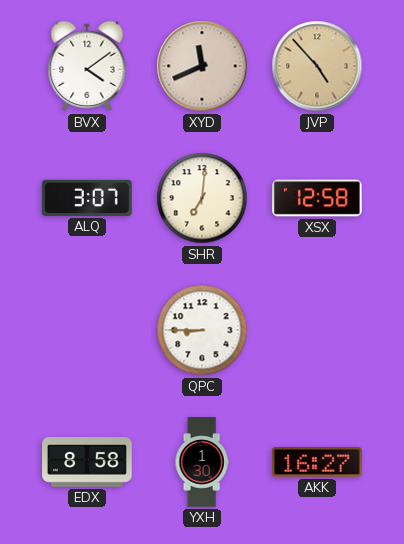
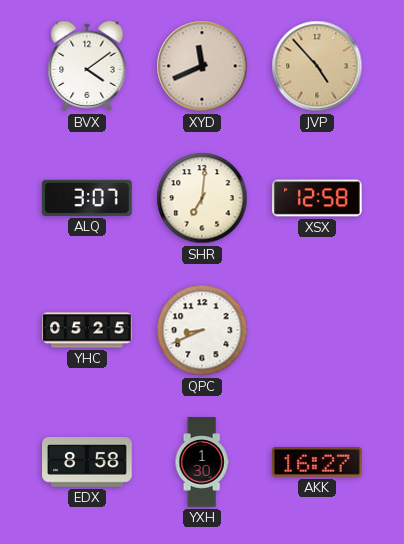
YHC: none -> 05:25 (87, 330)
QPC: 8:45 -> 8:41 (202, 330)
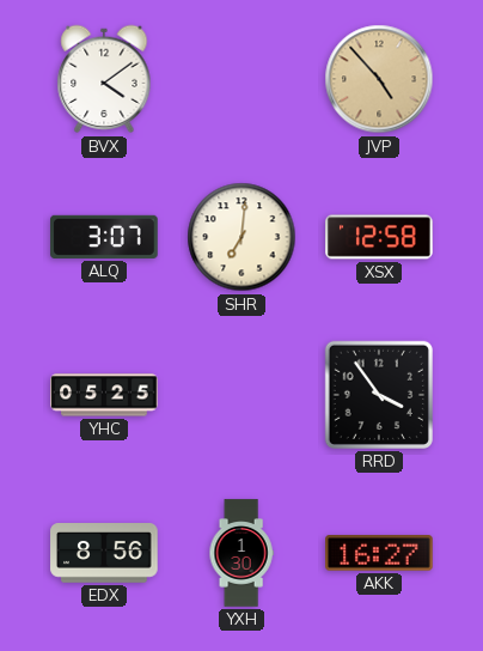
XYD: 11:41 -> none (202, 66)
QPC: 8:41 -> none (202, 330)
RRD: none -> 3:54 (379, 395)
EDX: 8:58 -> 8:56 (104, 554)
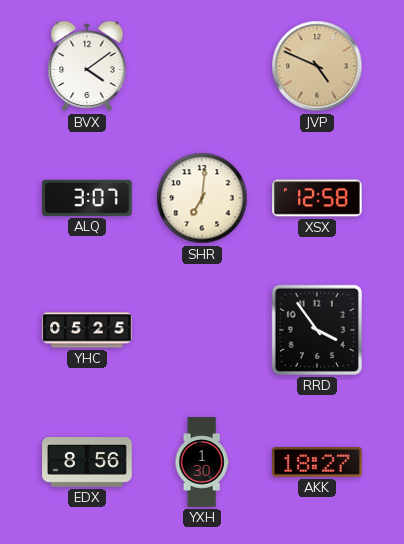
JVP: 4:53 -> 4:49 (317, 66)
AKK: 16:27 -> 18:27 (317, 462)
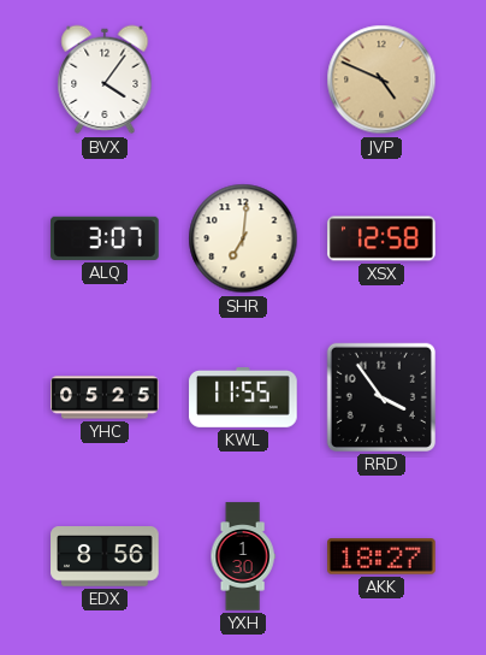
BVX: 4:09 -> 4:06 (105, 79)
KWL: none -> 11:55 (243, 399)
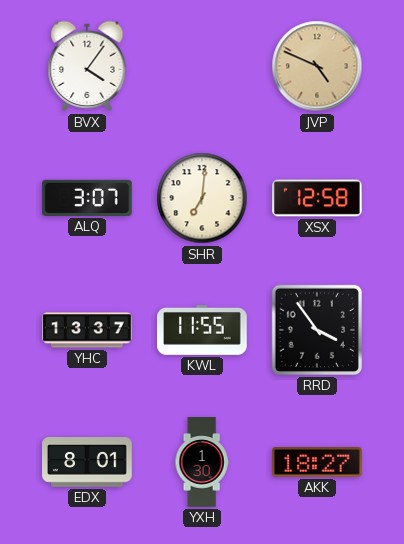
YHC: 05:25 -> 13:37 (87, 330)
EDX: 8:56 -> 8:01 (87, 463)
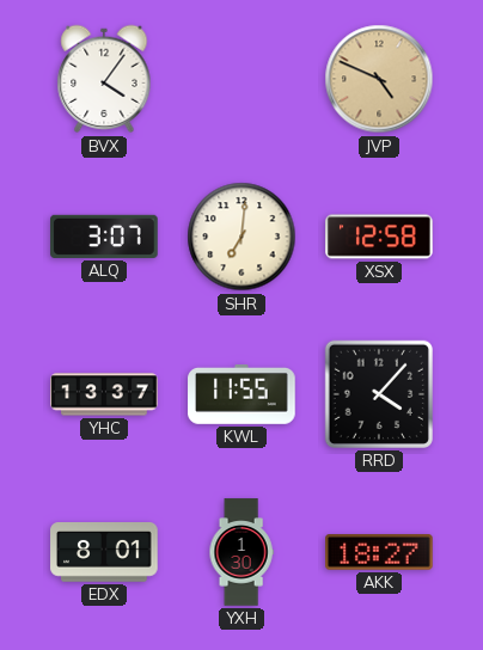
RRD: 3:54 -> 4:07 (379, 394)
